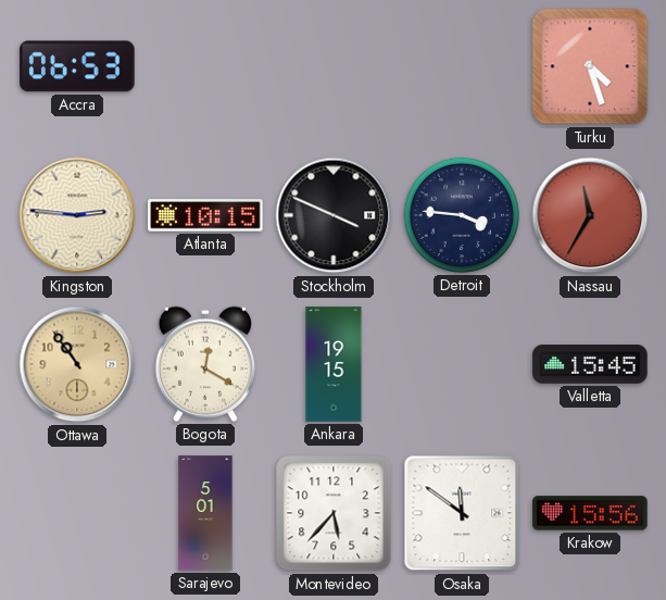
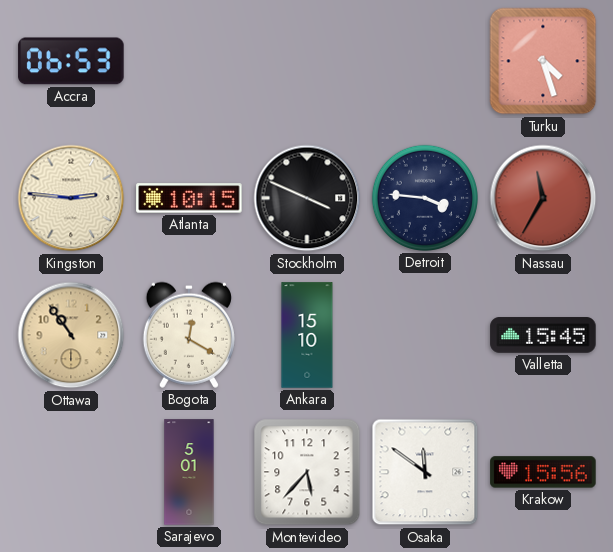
Ankara: 19:15 -> 15:10 (307, 335)
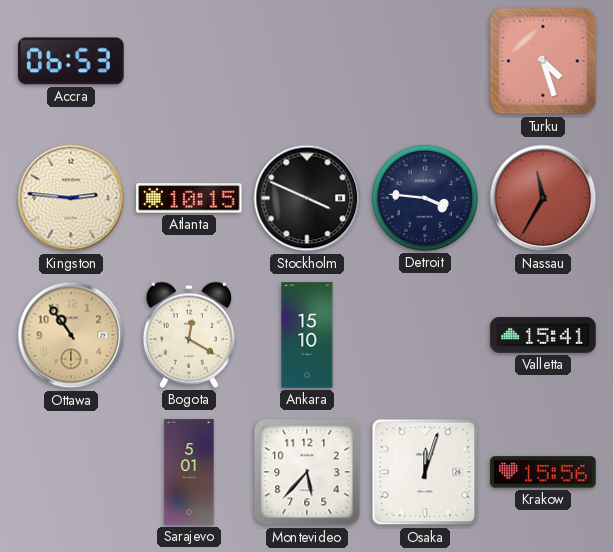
Valletta: 15:45 -> 15:41 (543, 335)
Osaka: 11:51 -> 12:03 (425, 472)
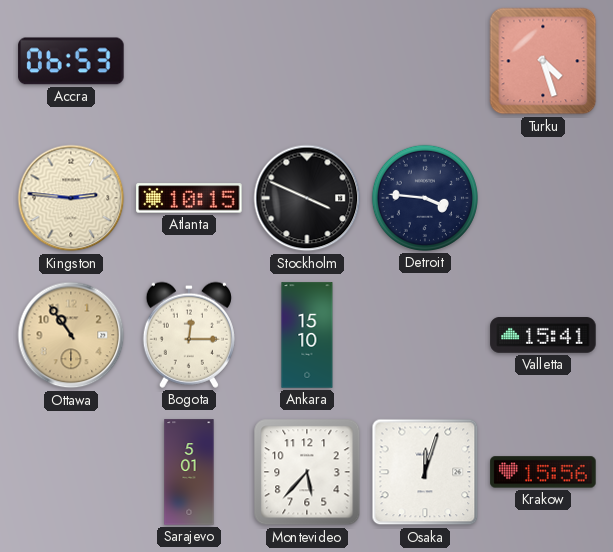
Nassau: 11:35 -> none (543, 198)
Bogota: 12:20 -> 12:15 (189, 335)
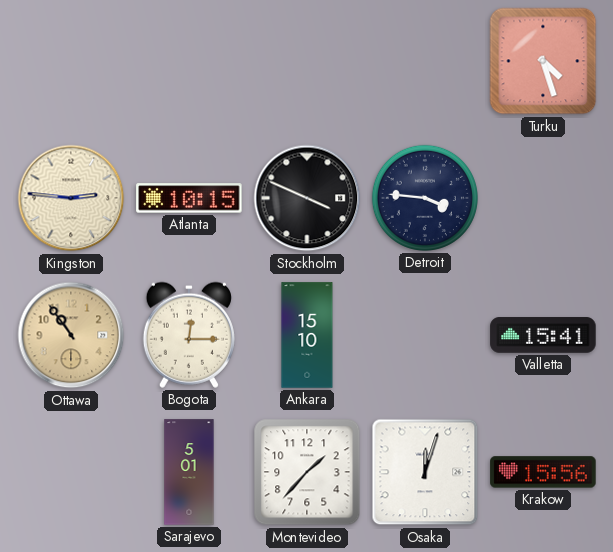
Accra: 06:53 -> none (71, 61)
Montevideo: 5:37 -> 1:37 (307, 472)
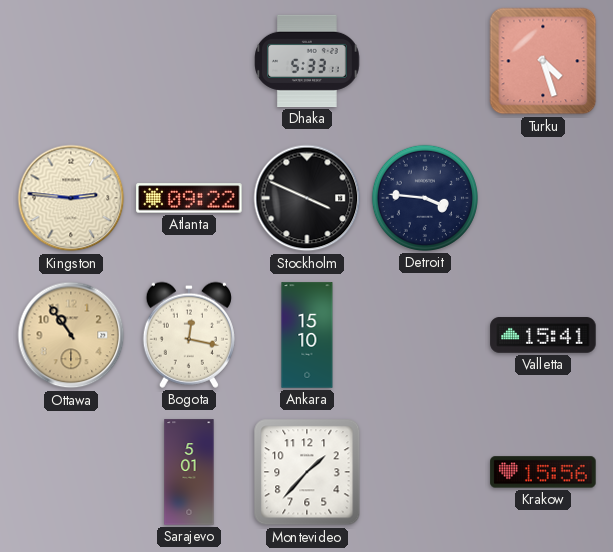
Dhaka: none -> 5:33 (307, 61)
Atlanta: 10:15 -> 09:22 (189, 198)
Bogota: 12:15 -> 12:17 (189, 335)
Osaka: 12:03 -> none (425, 472)
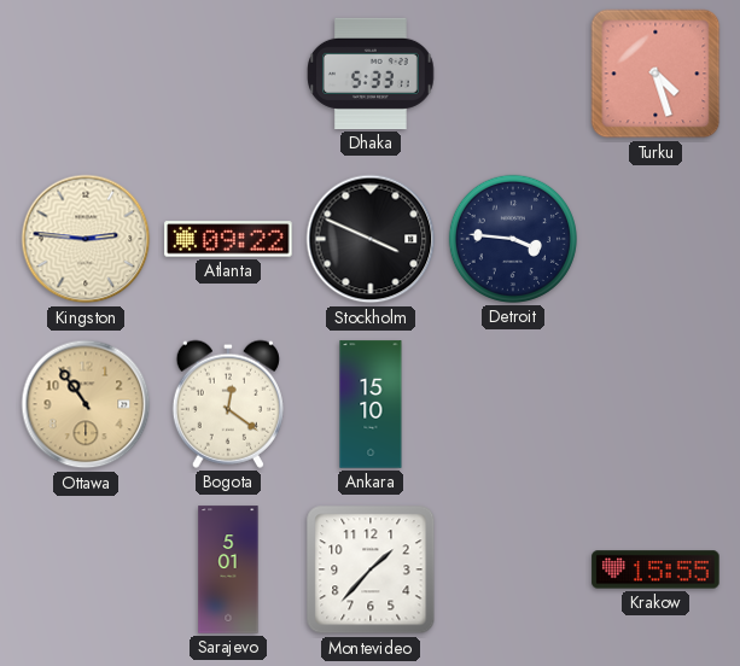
Bogota: 12:17 -> 12:21 (228, 404)
Valletta: 15:41 -> none (543, 335)
Krakow: 15:56 -> 15:55 (655, 569)
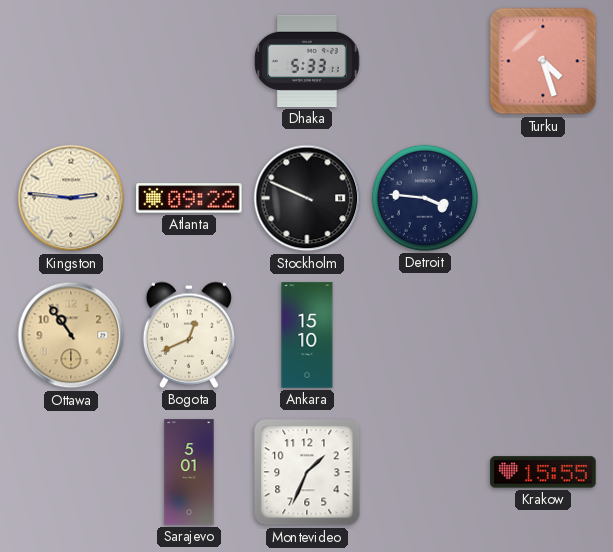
Stockholm: 3:49 -> 9:49 (307, 198)
Bogota: 12:21 -> 12:41 (189, 335)
Montevideo: 1:37 -> 1:34 (307, 472)
